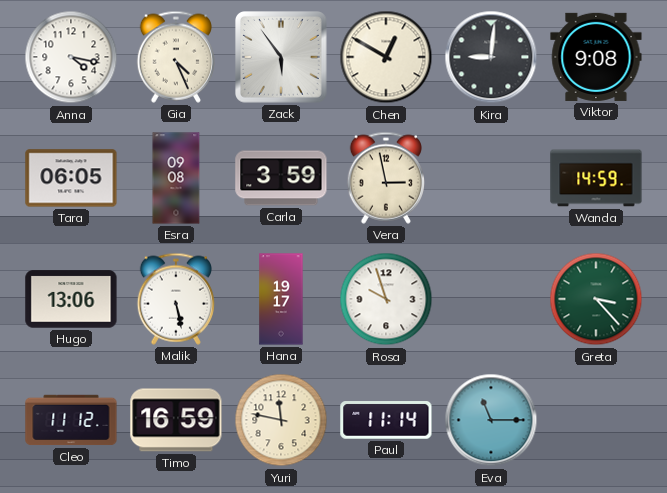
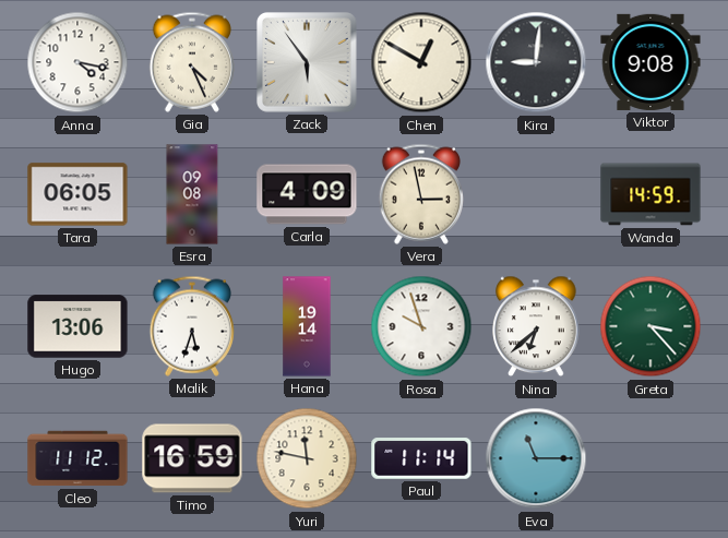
Carla: 3:59 -> 4:09 (307, 194)
Malik: 5:28 -> 5:33 (191, 326)
Hana: 19:17 -> 19:14 (307, 326)
Nina: none -> 6:38 (536, 326)
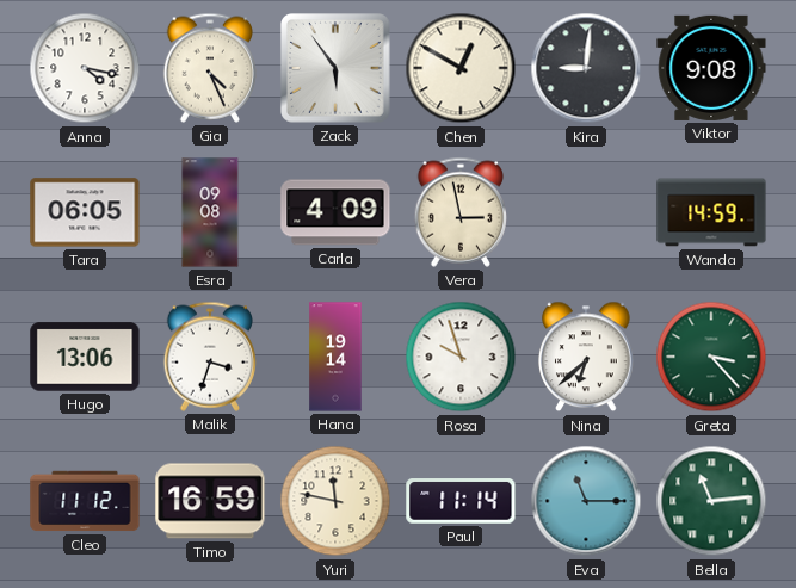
Malik: 5:33 -> 3:33 (209, 357)
Bella: none -> 11:14 (711, 501)
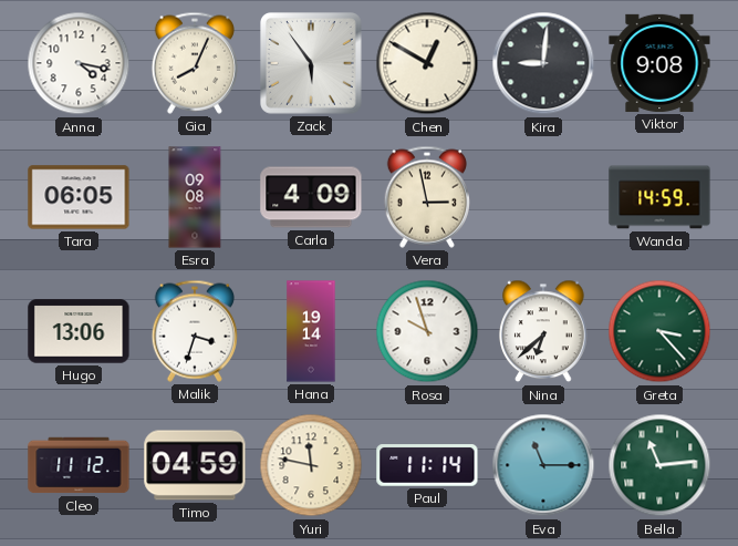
Gia: 4:26 -> 8:04 (194, 63)
Timo: 16:59 -> 04:59 (195, 465)
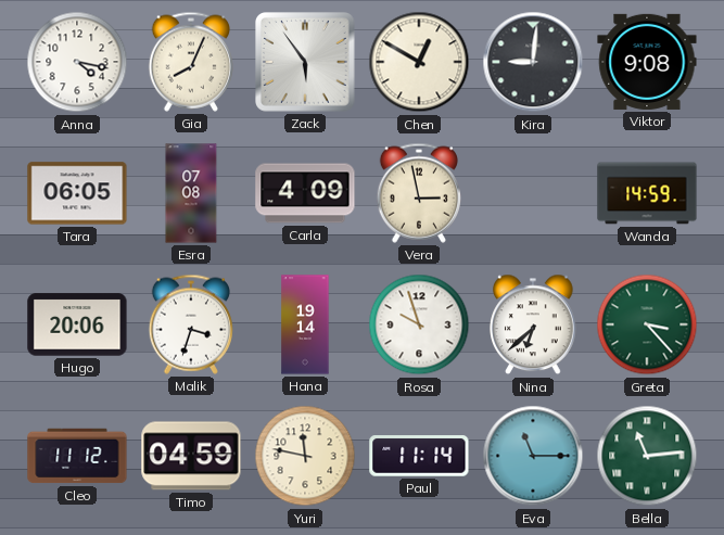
Esra: 09:08 -> 07:08 (191, 193)
Hugo: 13:06 -> 20:06 (77, 324)
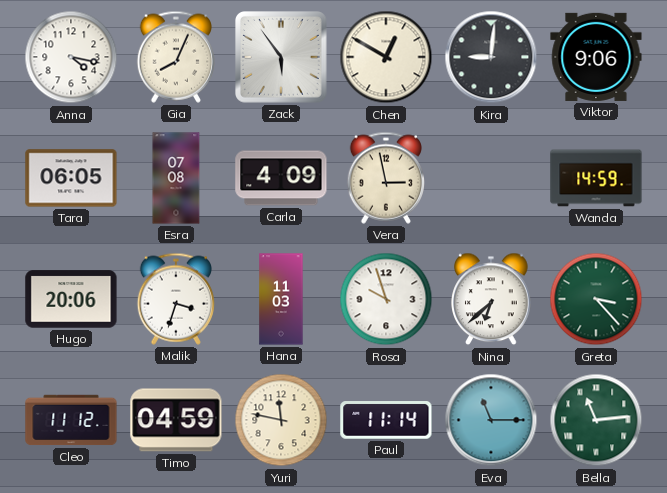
Viktor: 9:08 -> 9:06 (596, 57)
Hana: 19:14 -> 11:03 (281, 299)
